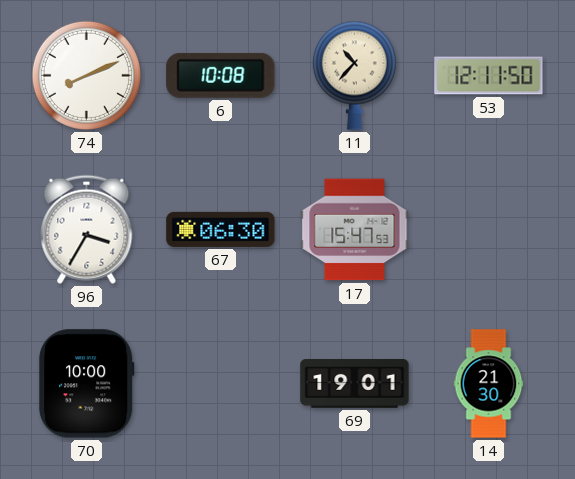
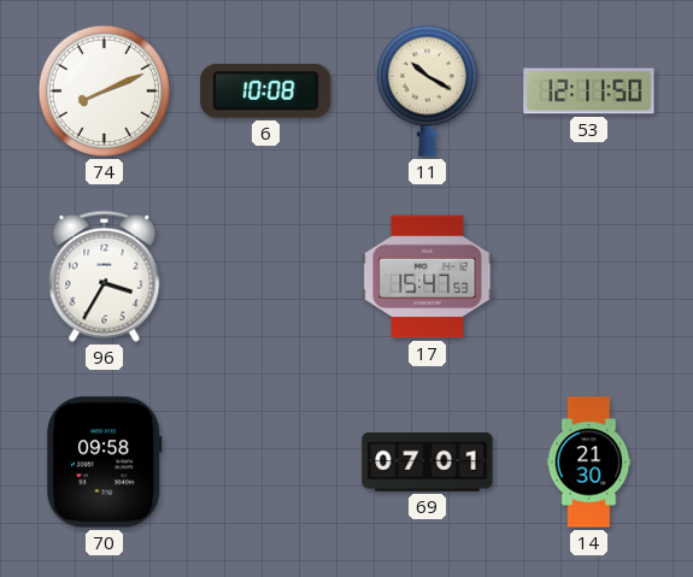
11: 10:37 -> 10:20 (427, 90)
67: 06:30 -> none (221, 229)
70: 10:00 -> 09:58 (105, 463)
69: 19:01 -> 07:01 (428, 463)
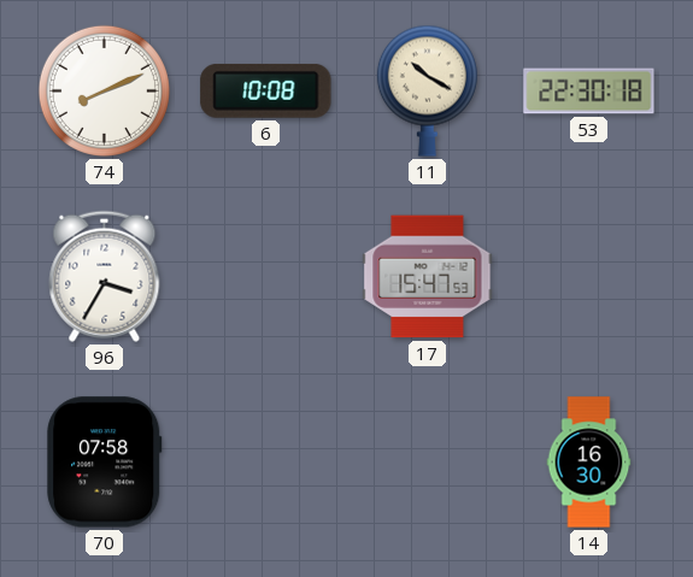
53: 12:11 -> 22:30 (589, 92)
70: 09:58 -> 07:58 (105, 463)
69: 07:01 -> none (428, 463)
14: 21:30 -> 16:30 (589, 463)
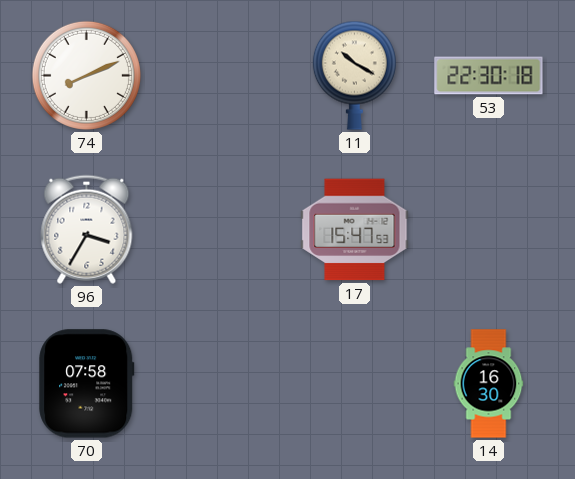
6: 10:08 -> none (266, 90)
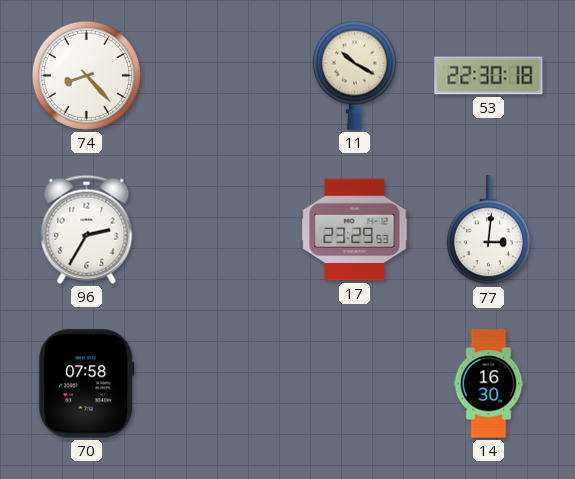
74: 8:11 -> 8:23 (86, 75)
96: 3:35 -> 2:35 (87, 229)
17: 15:47 -> 23:29 (355, 230)
77: none -> 3:01 (488, 230)
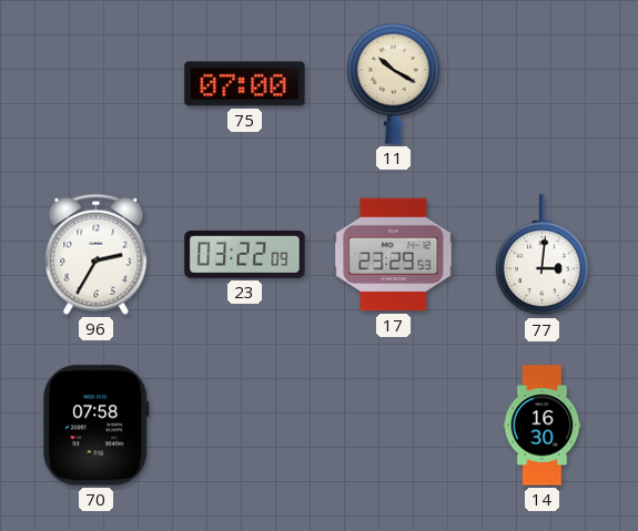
74: 8:23 -> none (86, 75)
75: none -> 07:00 (245, 84)
53: 22:30 -> none (489, 76)
23: none -> 03:22 (245, 255)
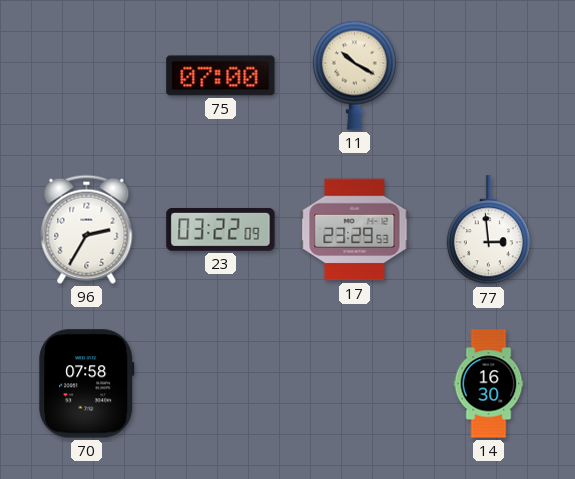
77: 3:01 -> 2:59 (488, 230)
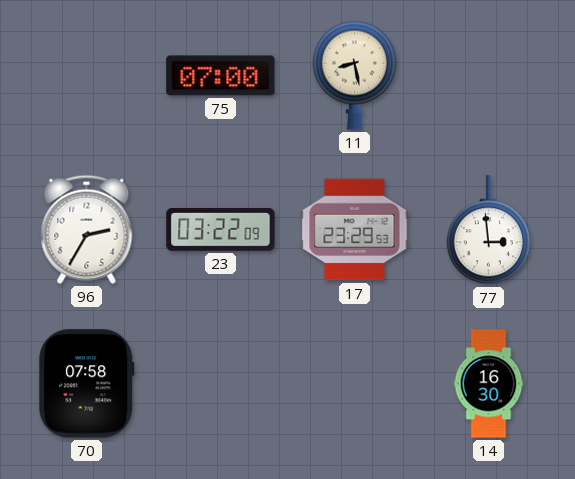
11: 10:20 -> 8:28 (354, 75)
